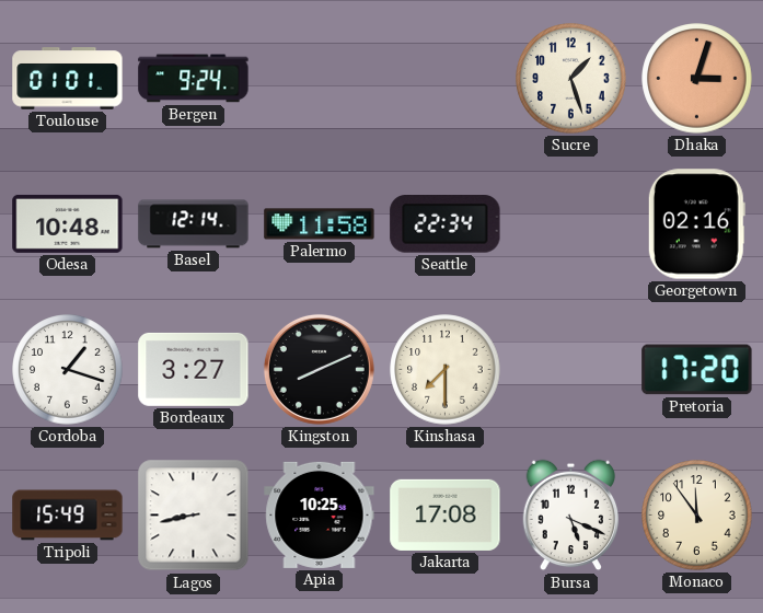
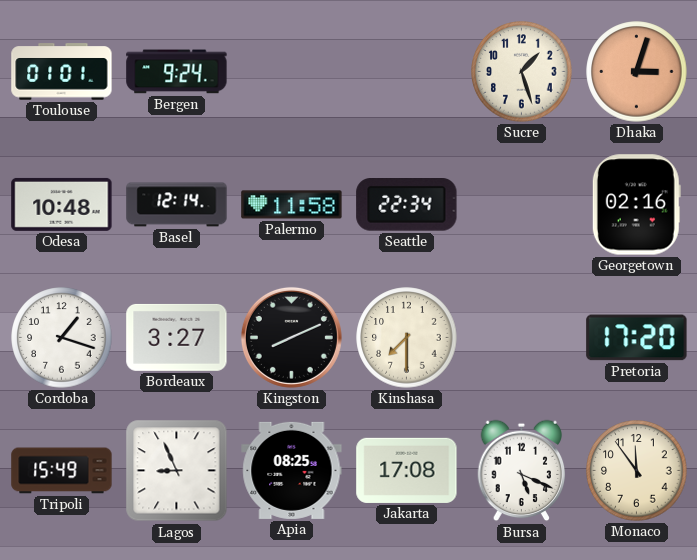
Lagos: 8:43 -> 8:56 (177, 471)
Apia: 10:25 -> 08:25 (292, 470)
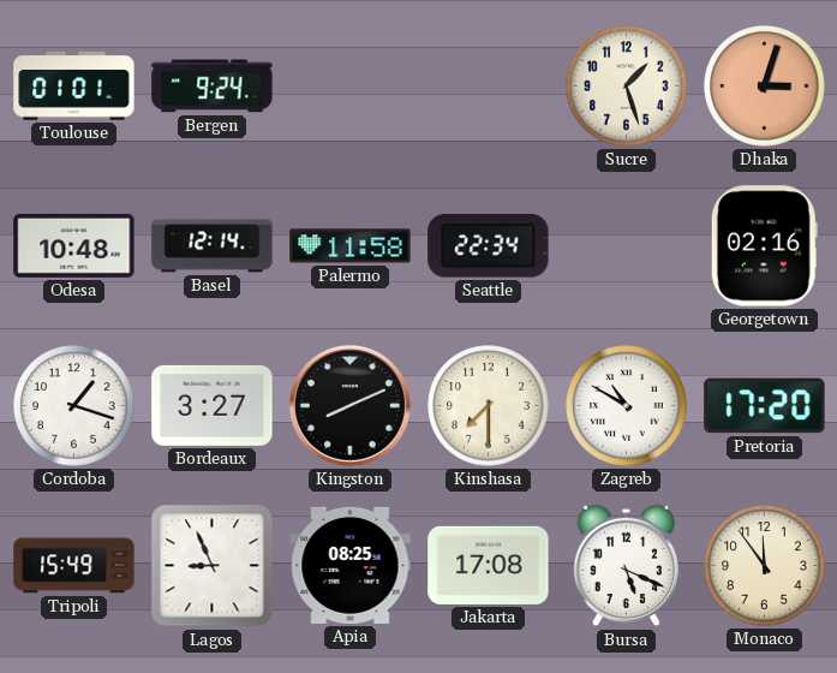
Zagreb: none -> 10:50 (627, 406)
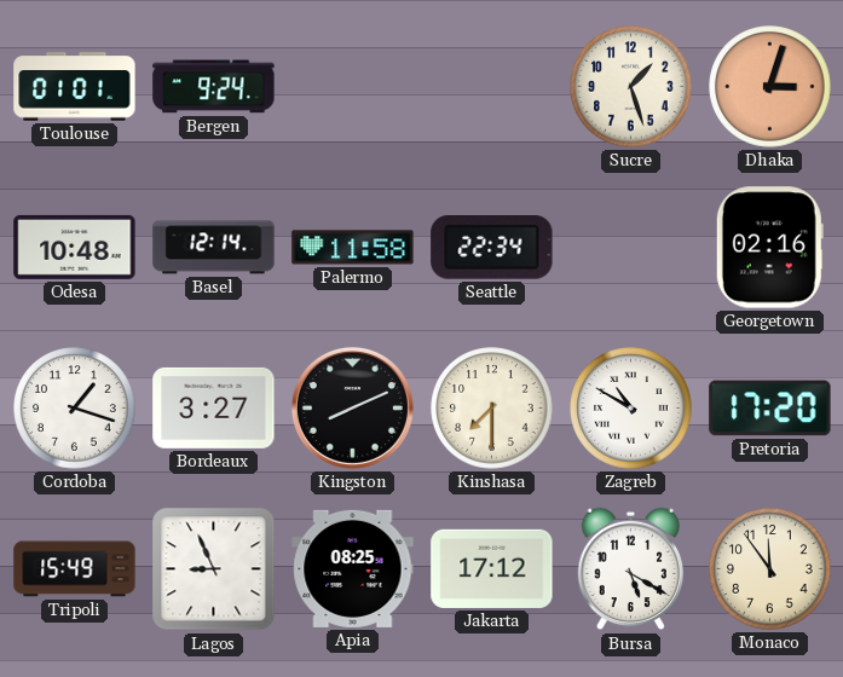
Jakarta: 17:08 -> 17:12 (492, 568)
Bursa: 5:19 -> 5:20 (631, 569)
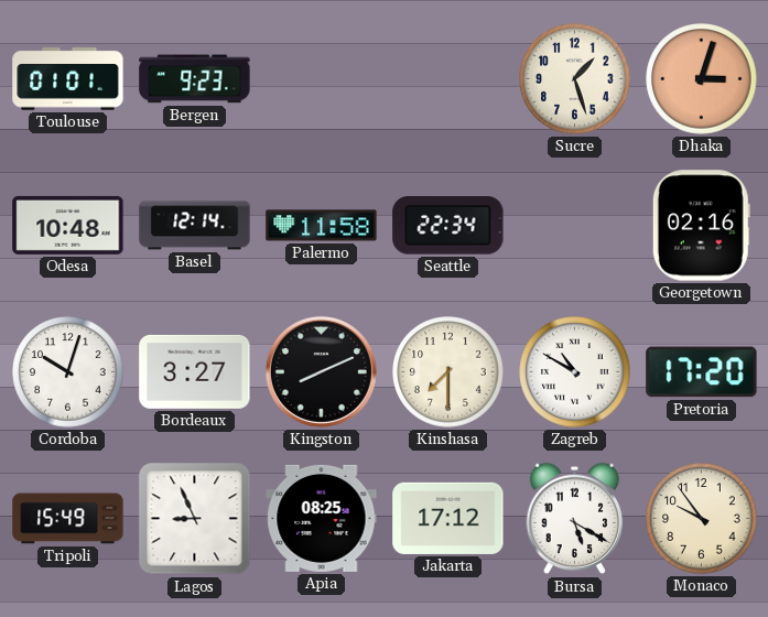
Bergen: 9:24 -> 9:23 (195, 79)
Cordoba: 1:18 -> 10:03 (68, 372)
Monaco: 11:54 -> 9:54 (702, 519)
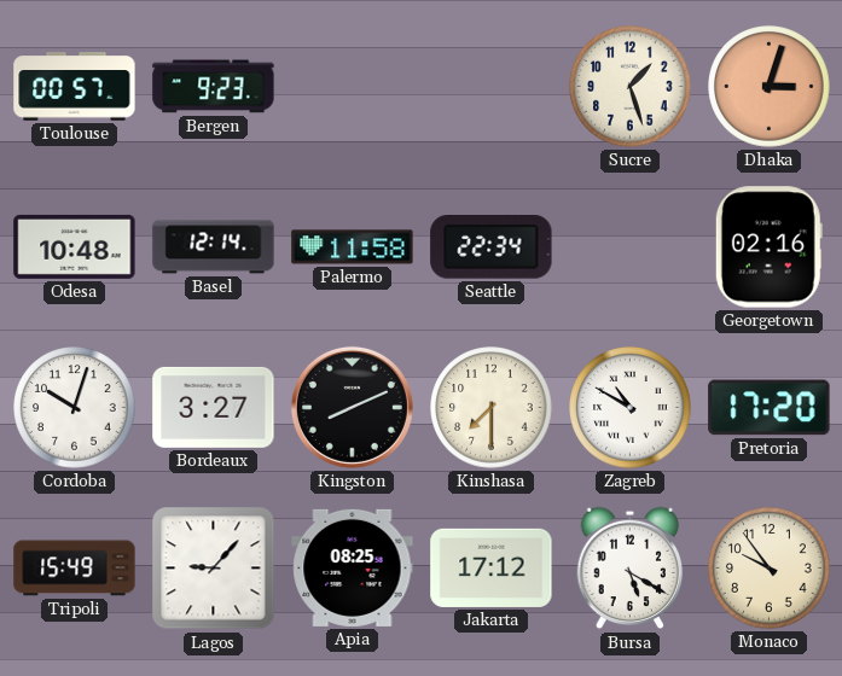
Toulouse: 01:01 -> 00:57 (75, 87)
Lagos: 8:56 -> 9:07 (214, 569)
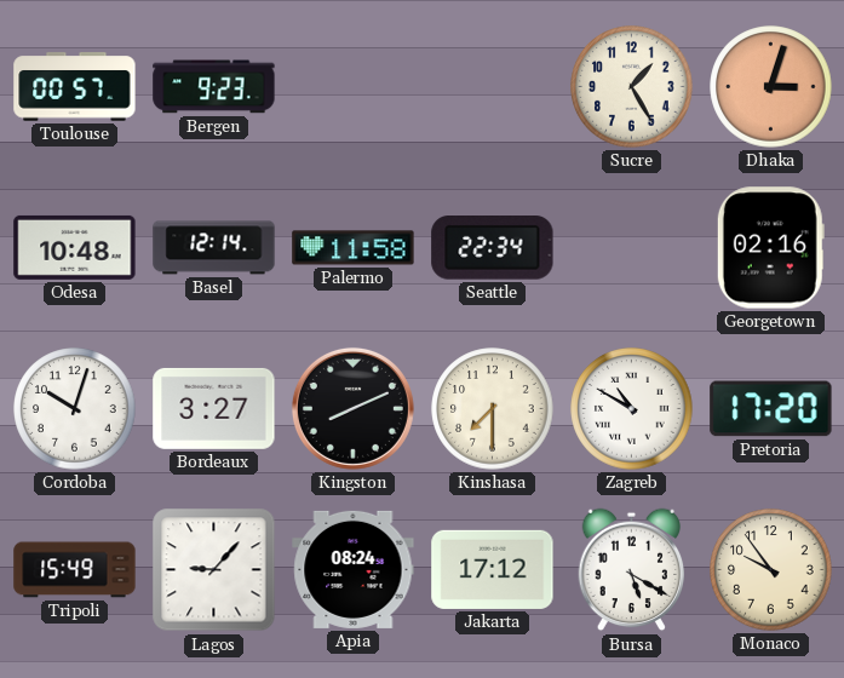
Sucre: 1:27 -> 1:25 (632, 87)
Apia: 08:25 -> 08:24 (354, 569)
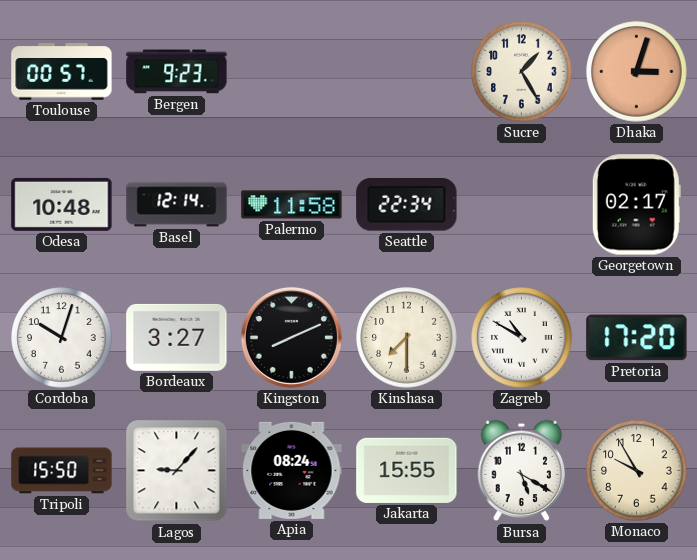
Georgetown: 02:16 -> 02:17 (636, 205)
Tripoli: 15:49 -> 15:50 (62, 471)
Jakarta: 17:12 -> 15:55 (407, 470)
Monaco: 9:54 -> 9:55 (637, 471)
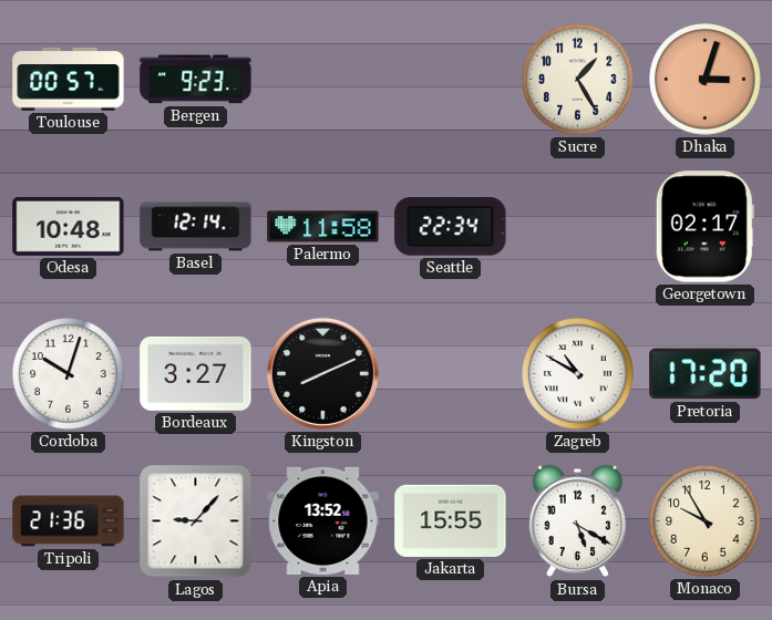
Kinshasa: 7:30 -> none (407, 338)
Tripoli: 15:50 -> 21:36 (69, 521)
Apia: 08:24 -> 13:52 (323, 520)
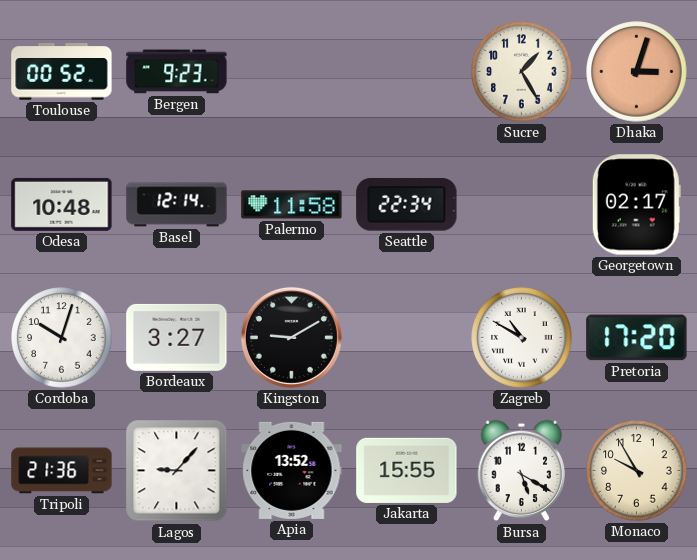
Toulouse: 00:57 -> 00:52 (62, 72)
Kingston: 8:11 -> 9:10 (291, 337)
